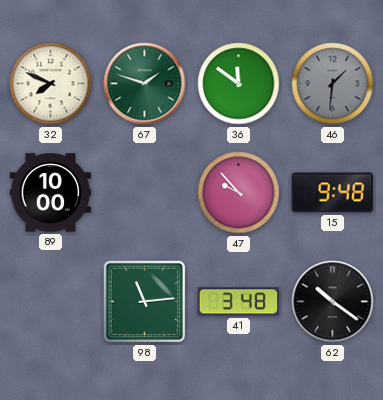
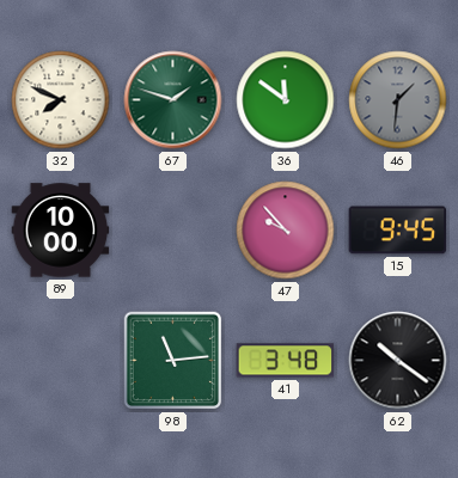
15: 9:48 -> 9:45 (398, 231)
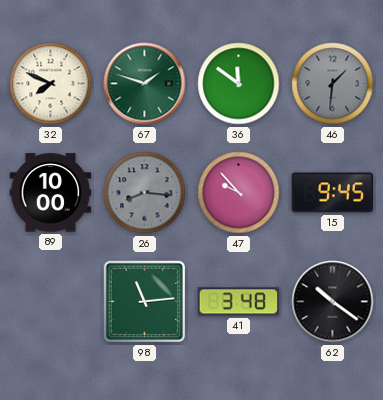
26: none -> 8:16 (145, 193)
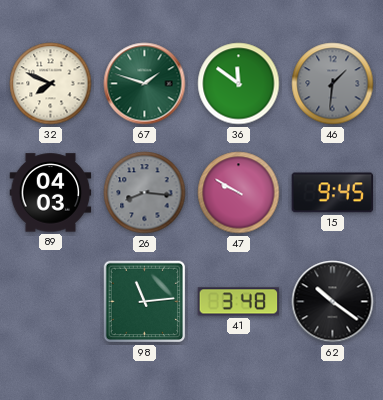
89: 10:00 -> 04:03 (51, 193)
47: 9:53 -> 9:50 (239, 193)
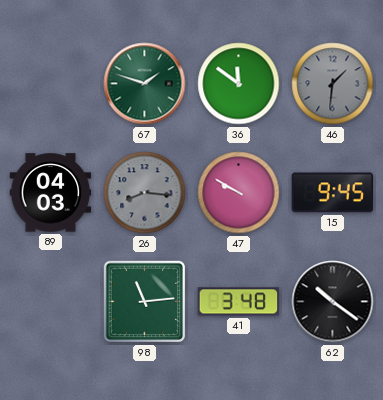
32: 7:49 -> none (51, 84)
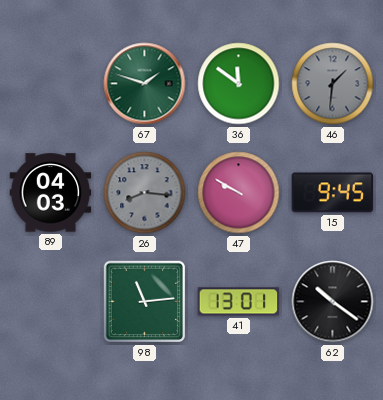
41: 3:48 -> 13:01 (239, 302)
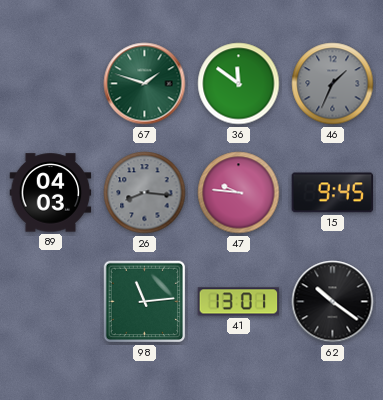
46: 1:31 -> 1:34 (333, 84)
47: 9:50 -> 9:46 (239, 193)
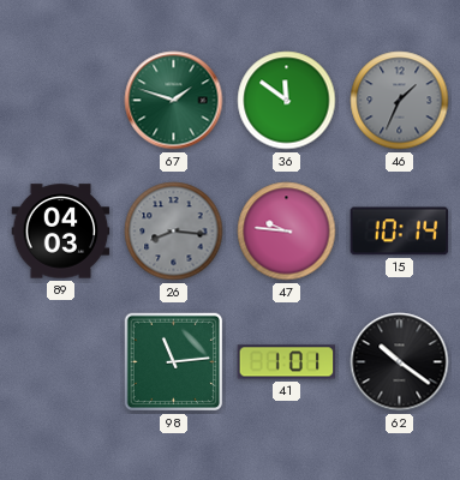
15: 9:45 -> 10:14 (400, 232)
41: 13:01 -> 1:01 (287, 362)
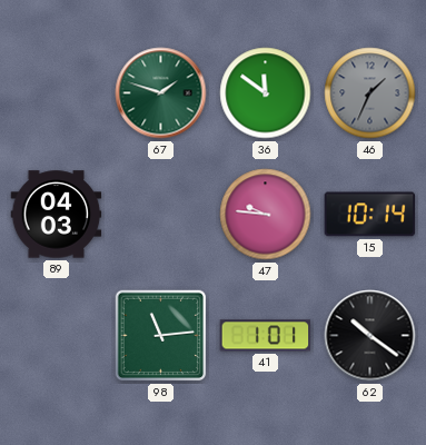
26: 8:16 -> none (174, 232)
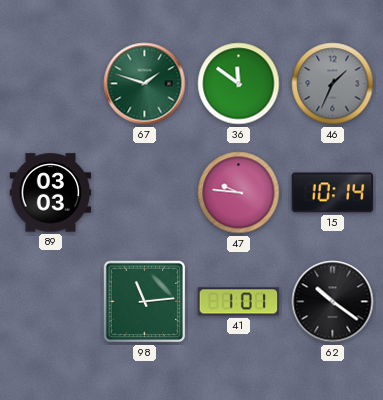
89: 04:03 -> 03:03 (51, 193)
